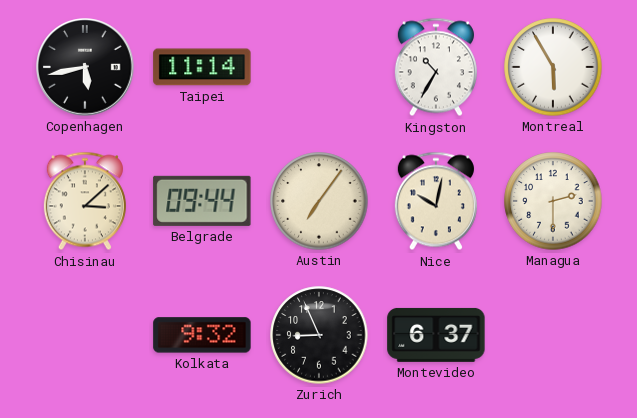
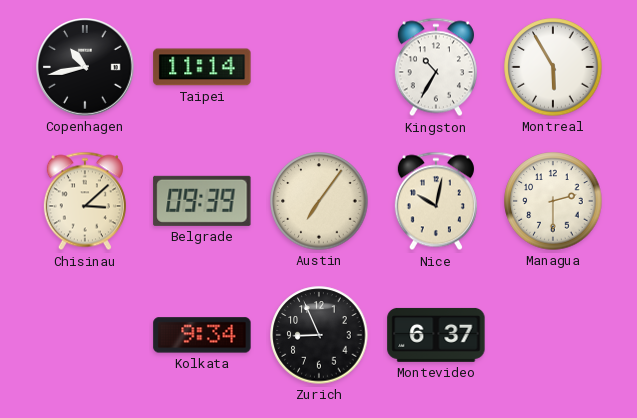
Copenhagen: 5:43 -> 10:43 (85, 67)
Belgrade: 09:44 -> 09:39 (202, 201)
Kolkata: 9:32 -> 9:34 (202, 335)
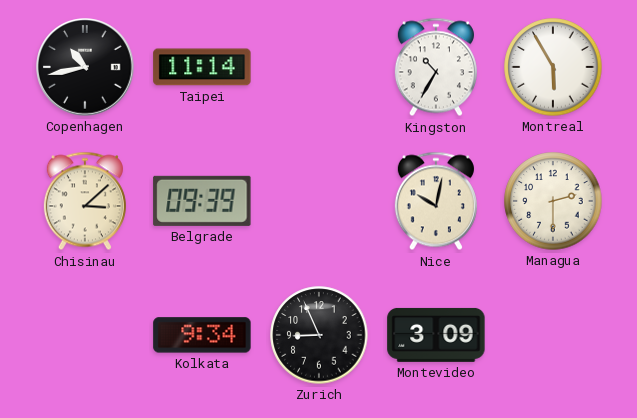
Austin: 7:06 -> none (319, 201)
Montevideo: 6:37 -> 3:09 (436, 335)
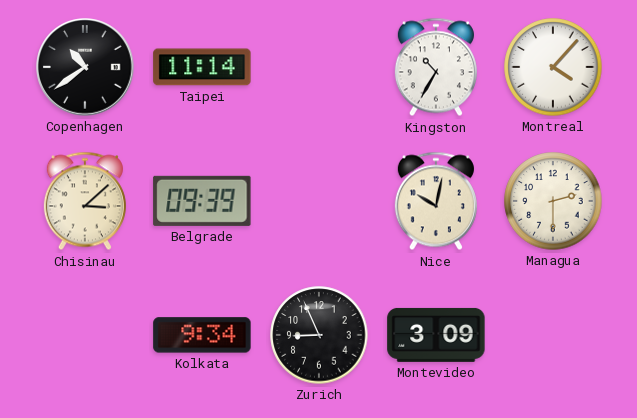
Copenhagen: 10:43 -> 10:39 (85, 67)
Montreal: 5:55 -> 4:07 (553, 67)
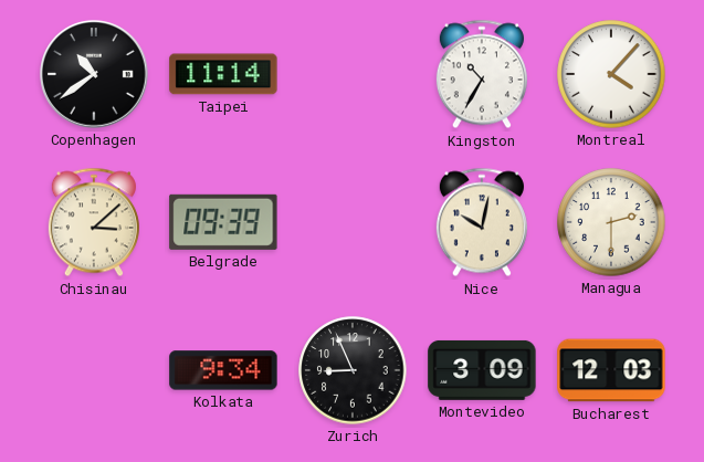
Bucharest: none -> 12:03 (611, 370)
